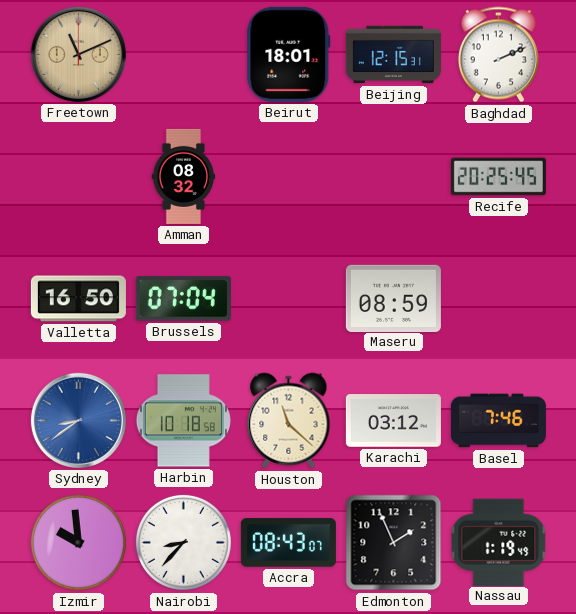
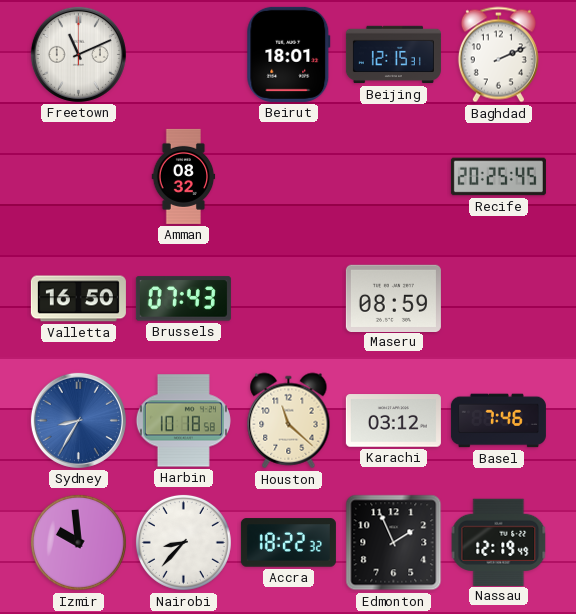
Freetown dial: champagne -> white (78, 54)
Brussels: 07:04 -> 07:43 (183, 299)
Sydney: 8:39 -> 8:35 (78, 420)
Accra: 08:43 -> 18:22 (288, 543)
Nassau: 1:19 -> 12:19 (499, 542)
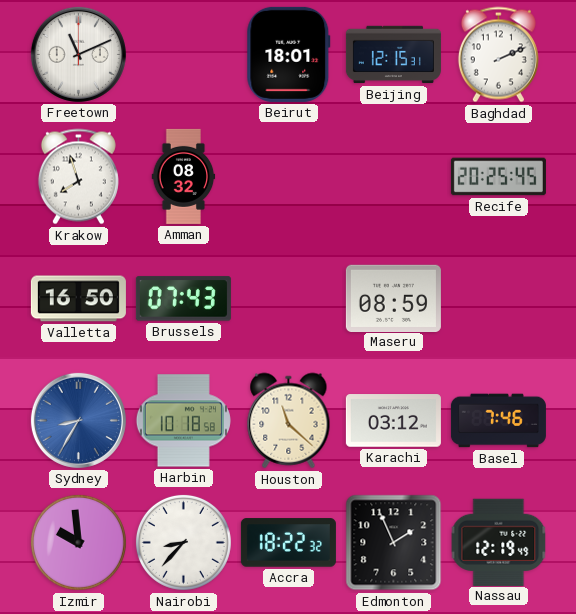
Krakow: none -> 7:57 (78, 177)
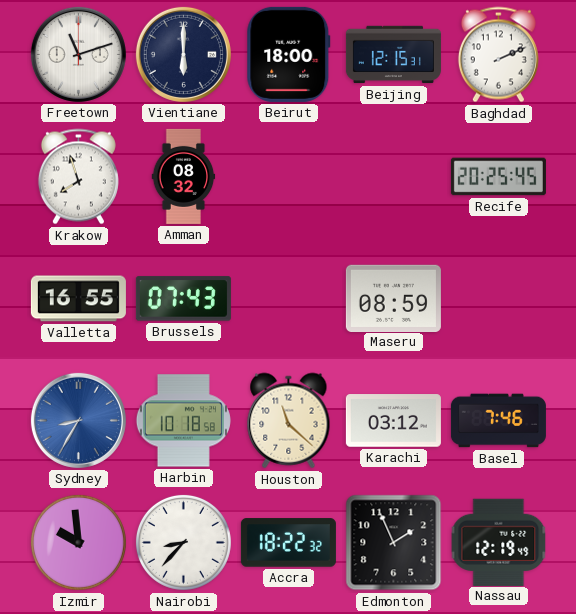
Freetown: 11:11 -> 11:12 (78, 54)
Vientiane: none -> 6:00 (183, 54)
Beirut: 18:01 -> 18:00 (289, 54)
Valletta: 16:50 -> 16:55 (78, 299)
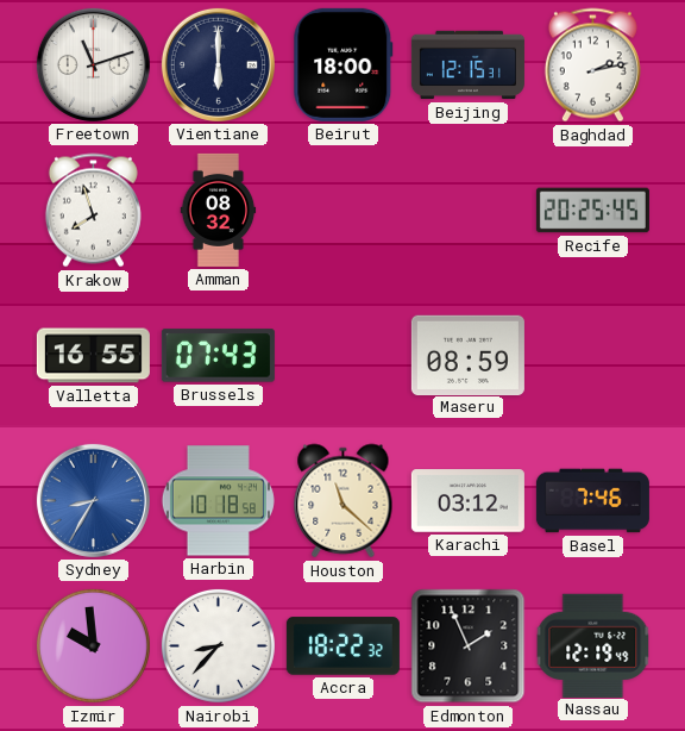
Baghdad: 2:11 -> 2:13 (592, 65)
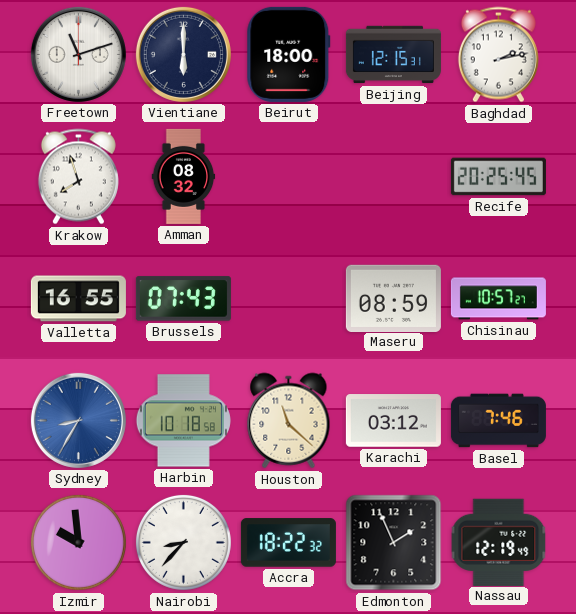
Chisinau: none -> 10:57 (498, 299)
